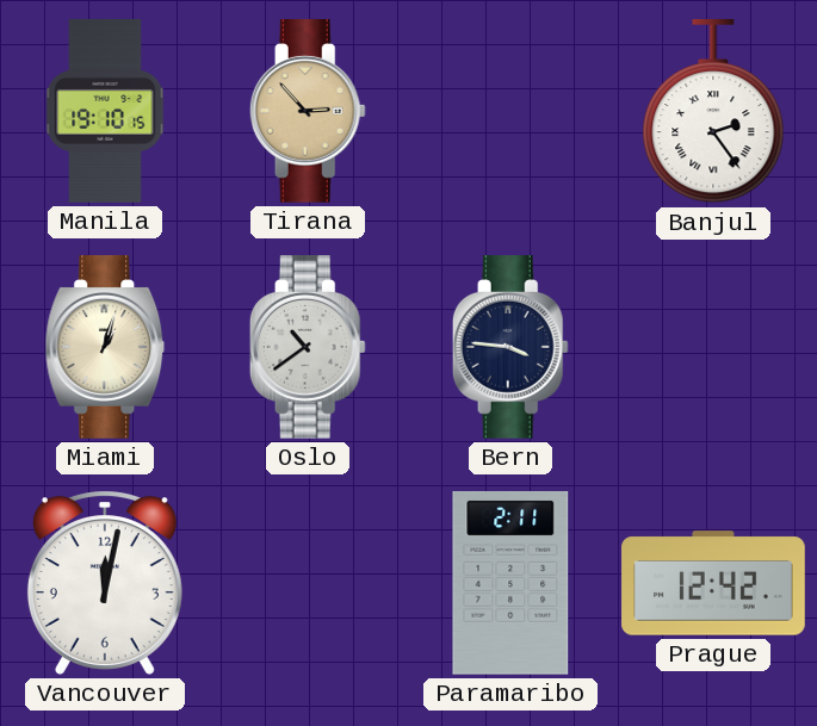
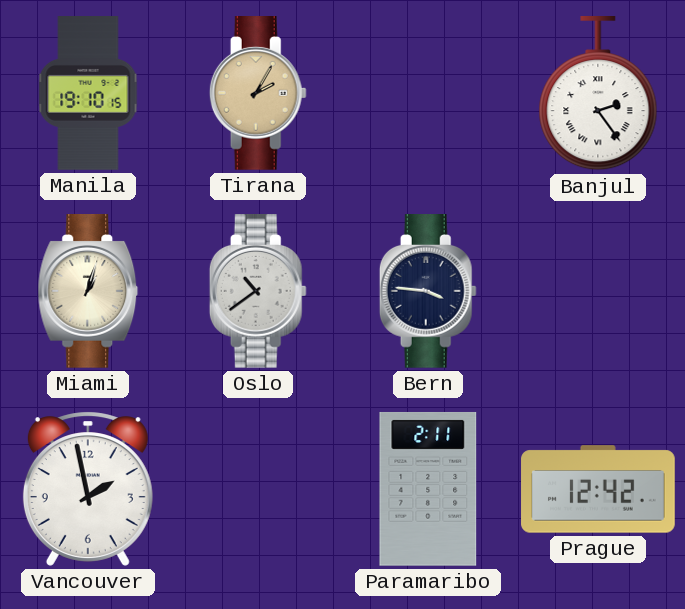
Tirana: 2:53 -> 2:05 (258, 94)
Vancouver: 12:02 -> 1:58 (88, 489)
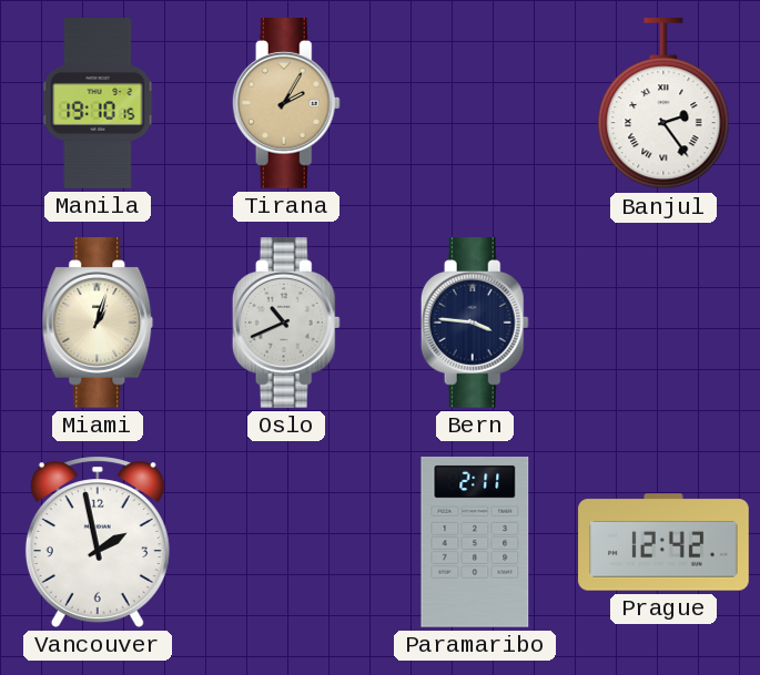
Oslo: 10:39 -> 10:41 (286, 324)
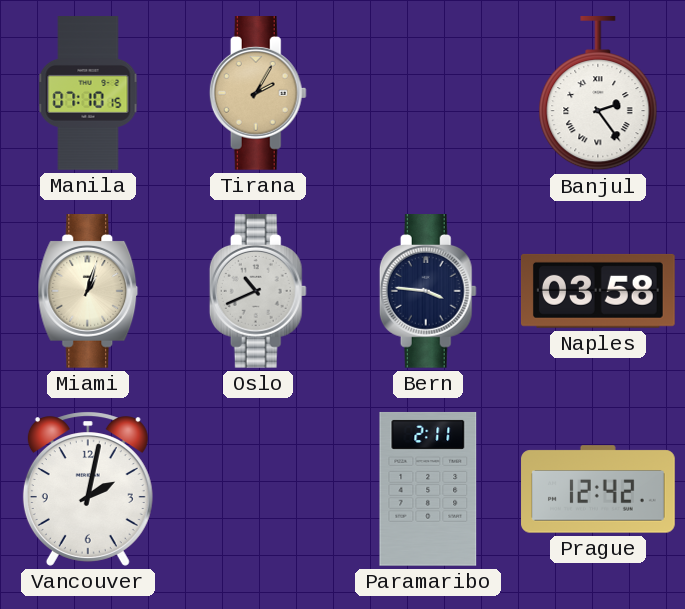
Manila: 19:10 -> 07:10 (88, 93)
Naples: none -> 03:58 (598, 291)
Vancouver: 1:58 -> 2:02 (88, 489)
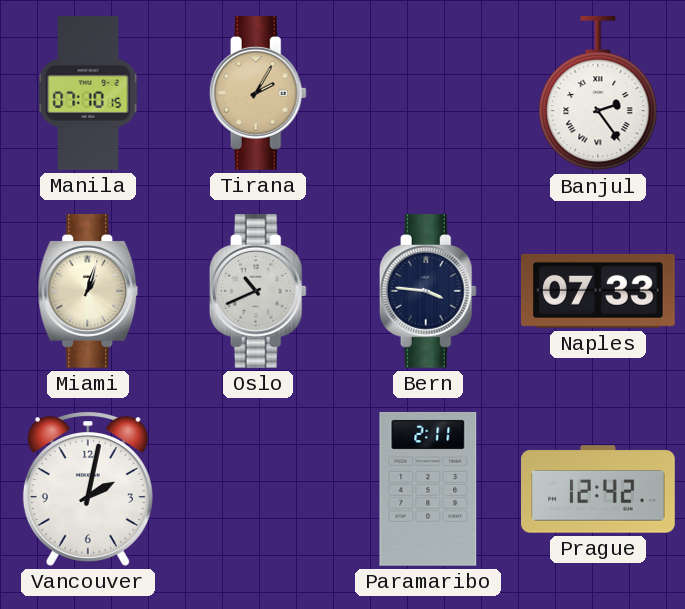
Naples: 03:58 -> 07:33 (598, 291)
